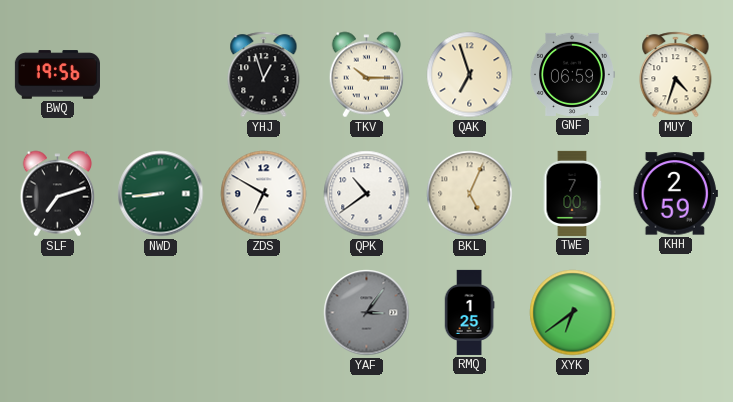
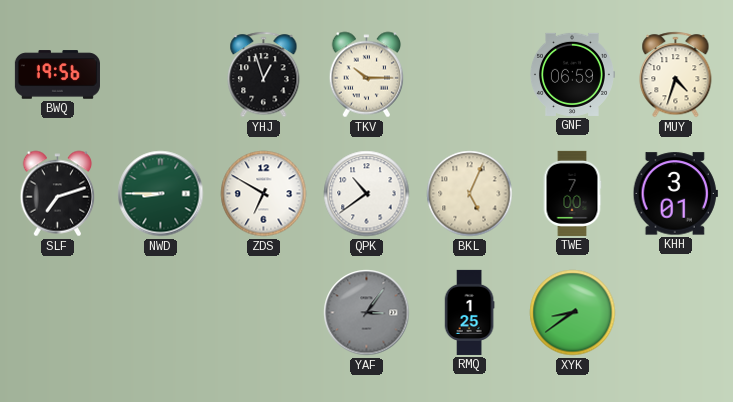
QAK: 6:57 -> none (470, 75)
NWD: 8:44 -> 8:45 (161, 194)
KHH: 2:59 -> 3:01 (675, 194)
XYK: 6:39 -> 8:39 (573, 313)
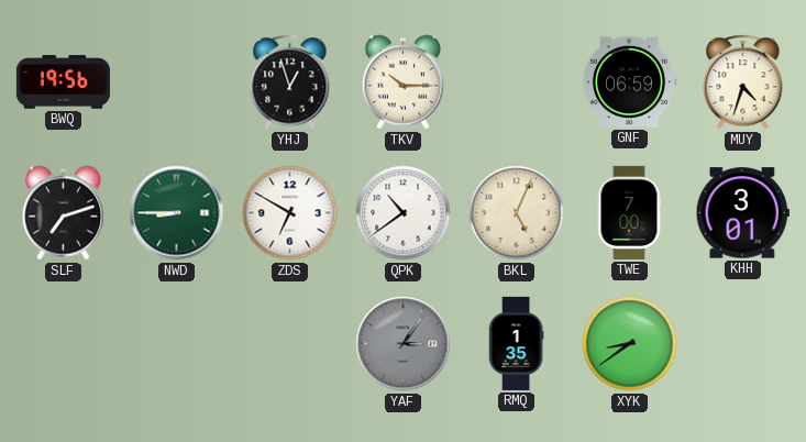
RMQ: 1:25 -> 1:35 (516, 343)
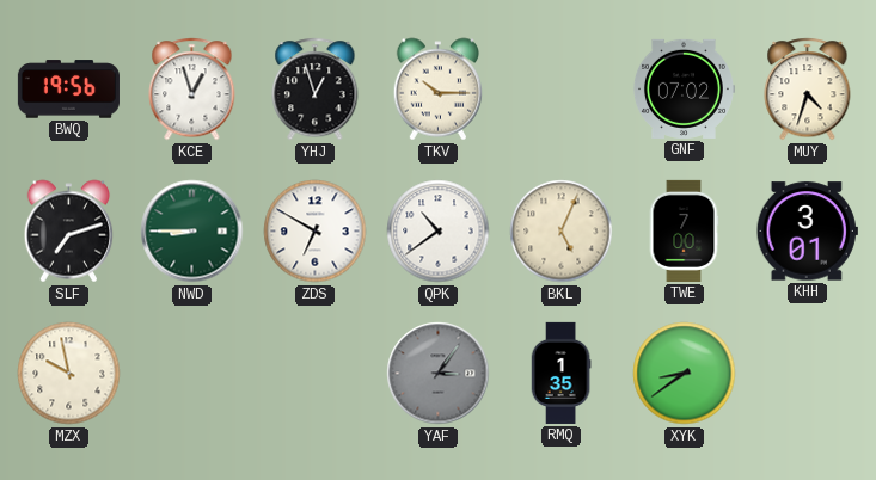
KCE: none -> 12:57 (192, 90)
GNF: 06:59 -> 07:02 (684, 88)
MZX: none -> 9:58 (69, 374)
